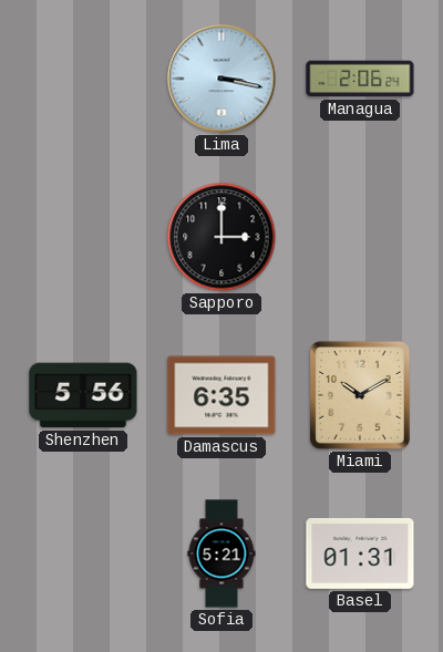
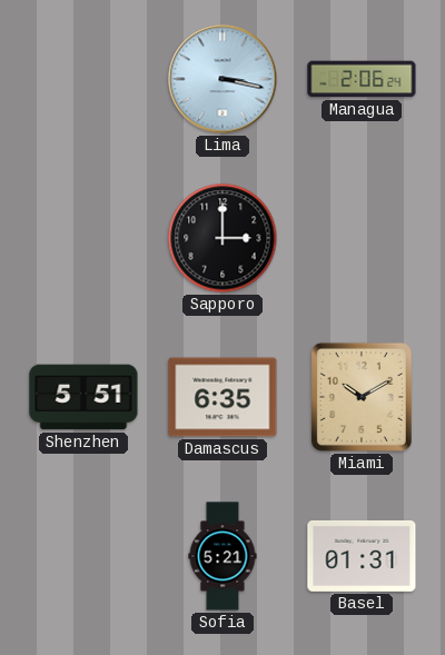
Shenzhen: 5:56 -> 5:51 (83, 397)
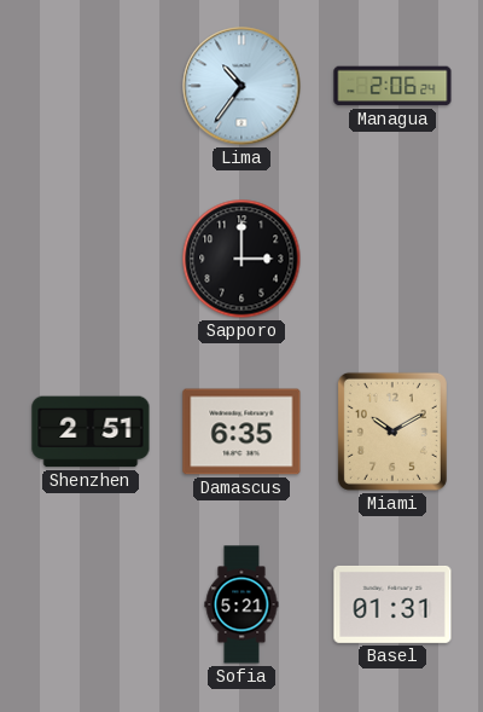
Lima: 3:17 -> 10:36 (241, 86)
Shenzhen: 5:51 -> 2:51 (91, 432)
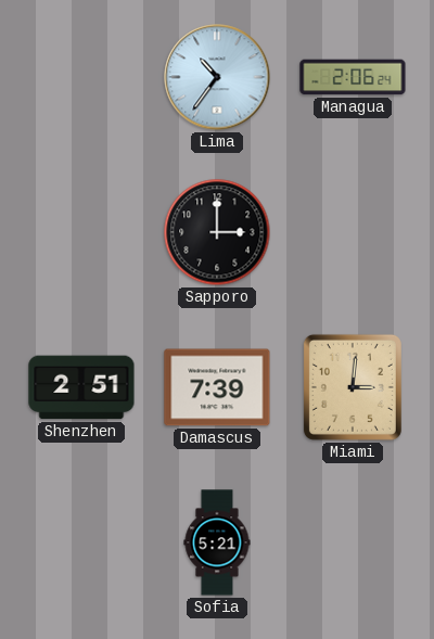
Damascus: 6:35 -> 7:39 (217, 387)
Miami: 10:10 -> 3:01 (353, 387)
Basel: 01:31 -> none (392, 604)
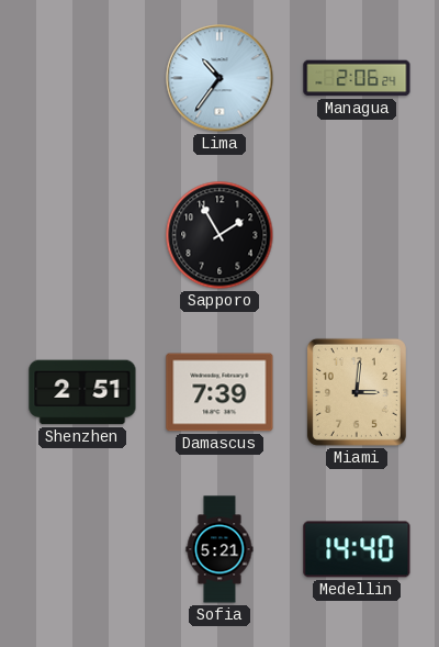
Sapporo: 3:00 -> 1:55 (219, 235)
Medellin: none -> 14:40 (357, 549)
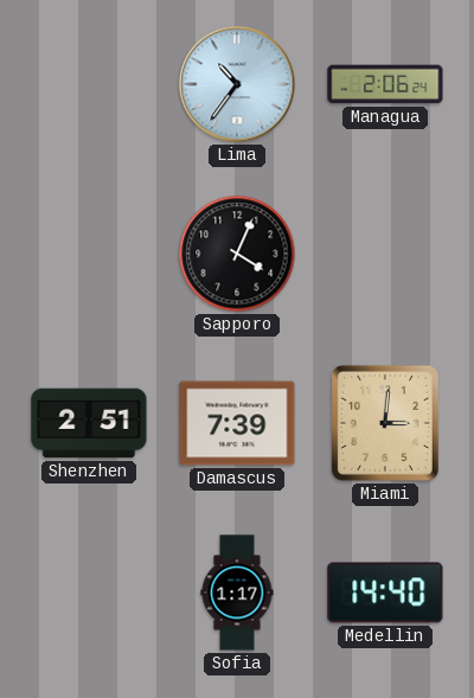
Sapporo: 1:55 -> 4:04 (237, 254)
Sofia: 5:21 -> 1:17 (237, 593)
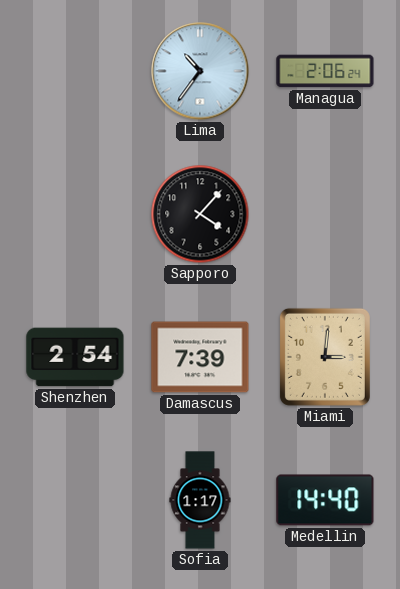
Sapporo: 4:04 -> 4:07 (200, 214)
Shenzhen: 2:51 -> 2:54 (75, 357)
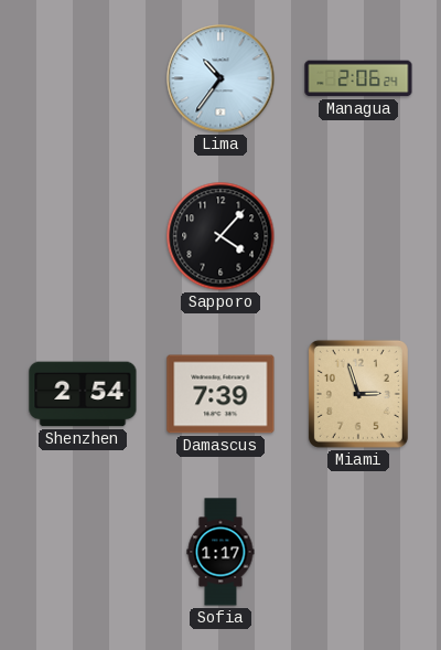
Miami: 3:01 -> 2:57 (358, 394)
Medellin: 14:40 -> none (325, 500)
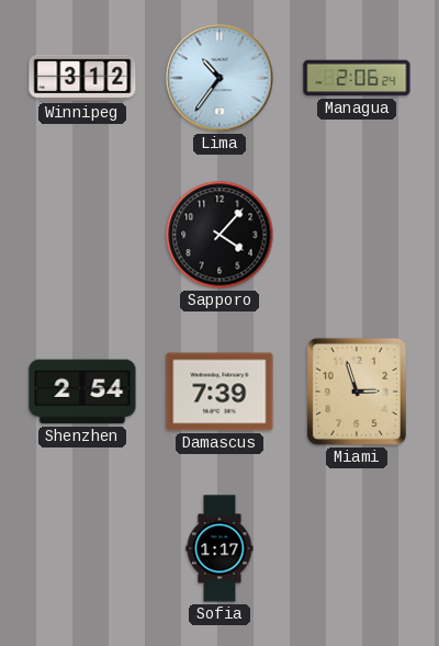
Winnipeg: none -> 3:12 (82, 78)
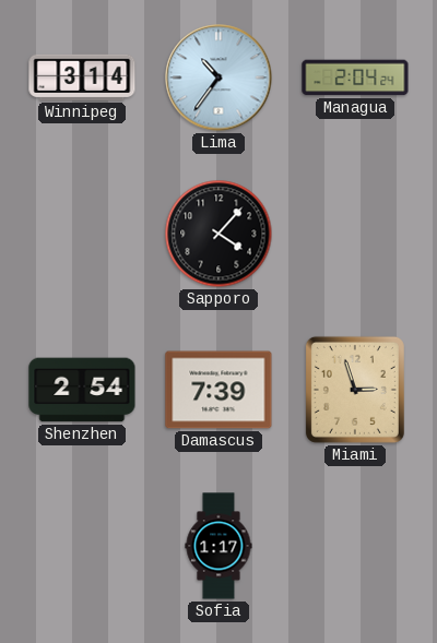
Winnipeg: 3:12 -> 3:14 (82, 78)
Managua: 2:06 -> 2:04 (355, 78)
